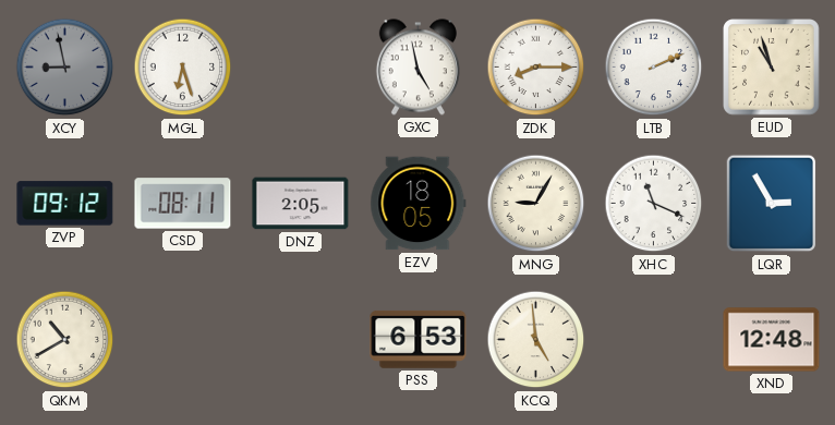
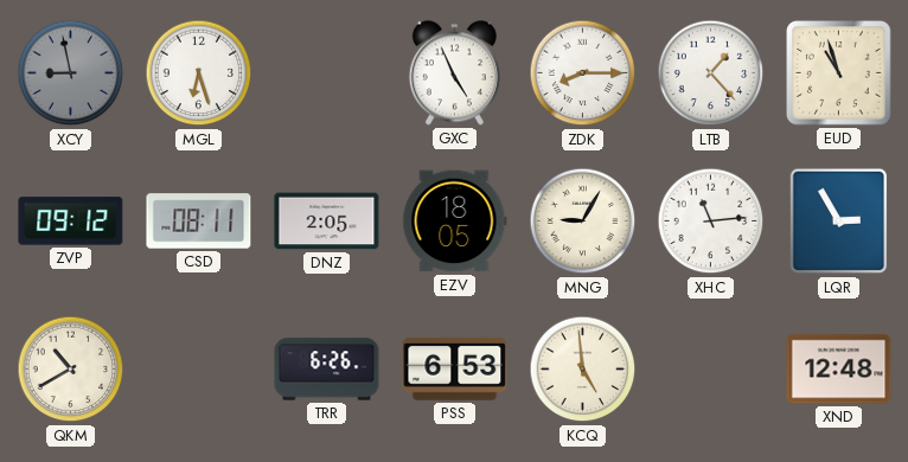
GXC: 4:58 -> 4:56 (454, 73)
LTB: 2:11 -> 1:23 (711, 73)
XHC: 11:19 -> 11:14 (711, 222)
TRR: none -> 6:26 (327, 370)
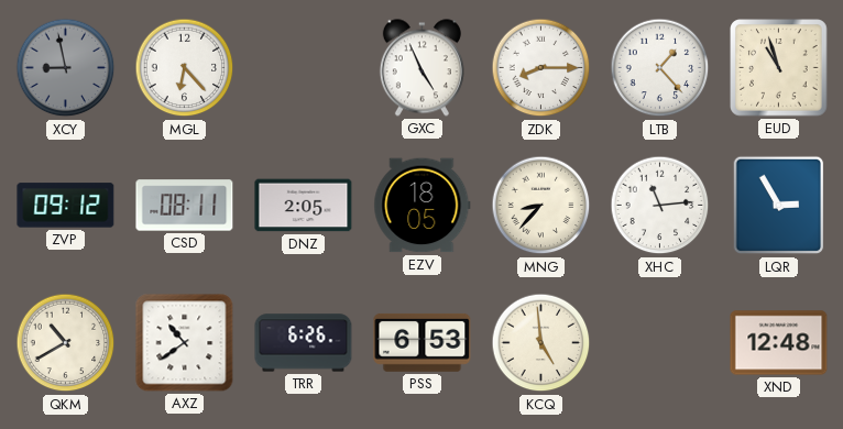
MGL: 6:27 -> 6:23 (185, 68)
MNG: 9:05 -> 8:37 (541, 206)
AXZ: none -> 10:39 (185, 343)
